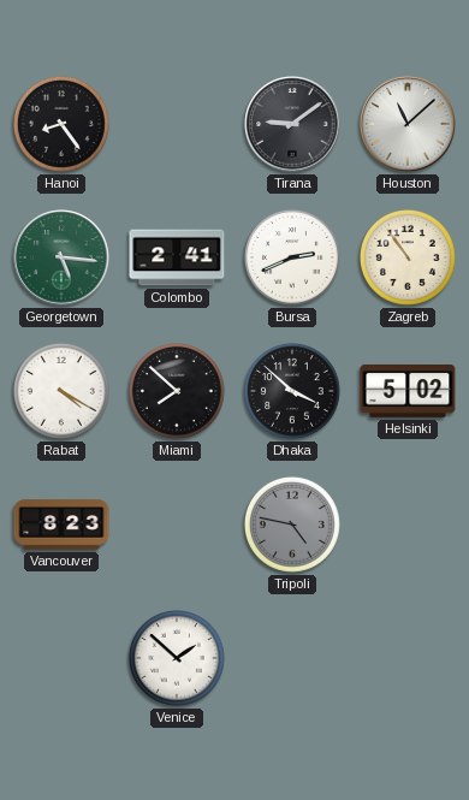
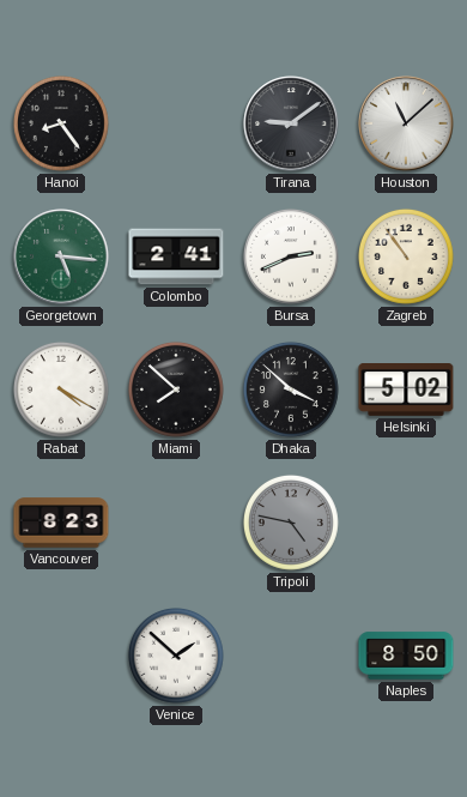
Naples: none -> 8:50 (406, 656)
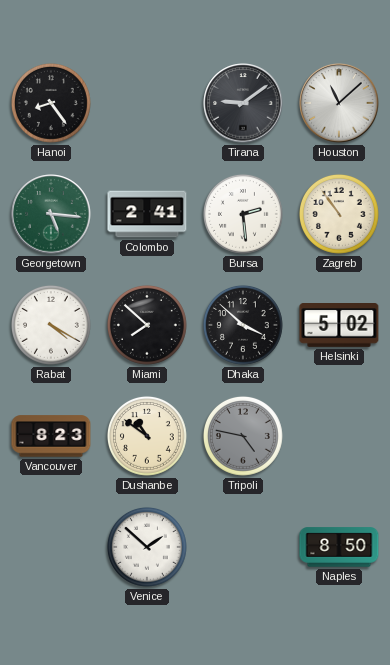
Bursa: 2:41 -> 2:29 (243, 214)
Dushanbe: none -> 10:51 (147, 436)
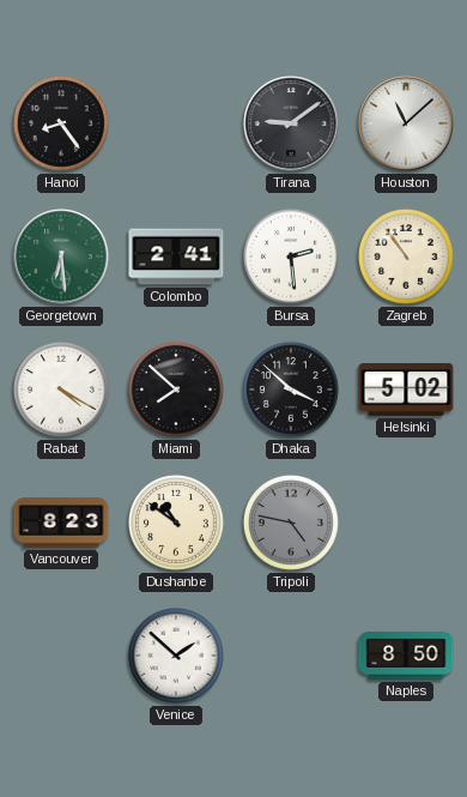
Georgetown: 5:16 -> 6:29 (61, 256)
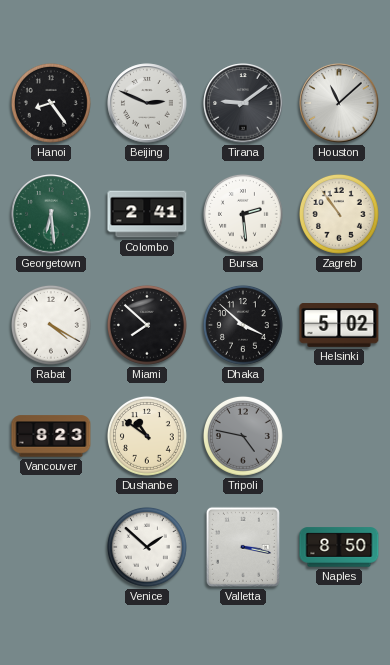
Beijing: none -> 2:49 (147, 103)
Valletta: none -> 3:17 (243, 547)
